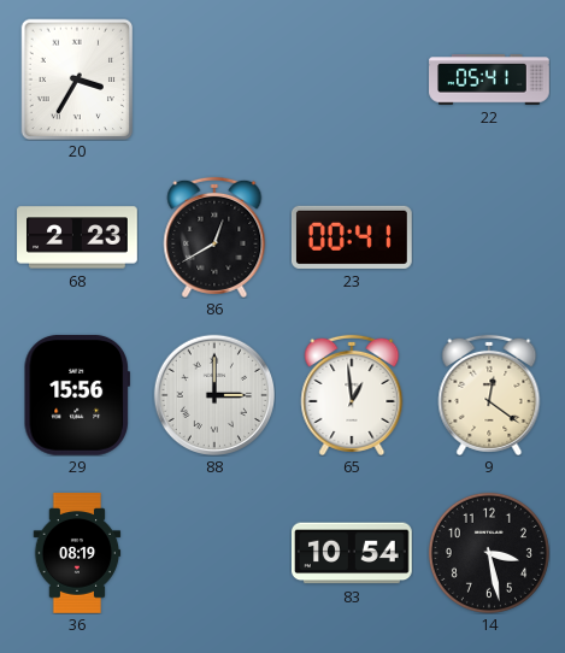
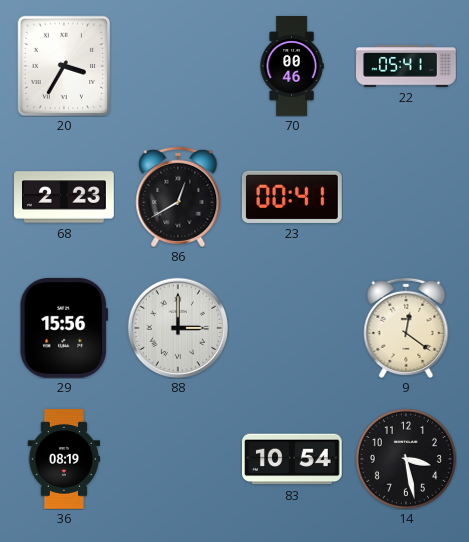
70: none -> 00:46 (292, 66)
65: 12:59 -> none (352, 395)
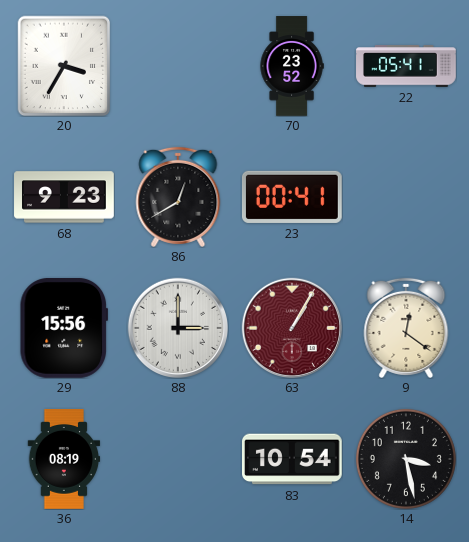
70: 00:46 -> 23:52 (292, 66)
68: 2:23 -> 9:23 (64, 197)
63: none -> 1:05 (291, 327)
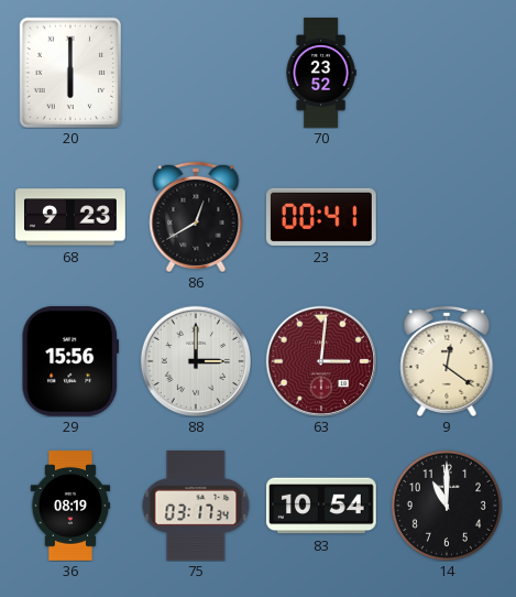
20: 3:35 -> 6:00 (70, 73)
22: 05:41 -> none (406, 66)
63: 1:05 -> 3:01 (320, 360)
75: none -> 03:17 (196, 506)
14: 3:28 -> 11:00 (447, 506)
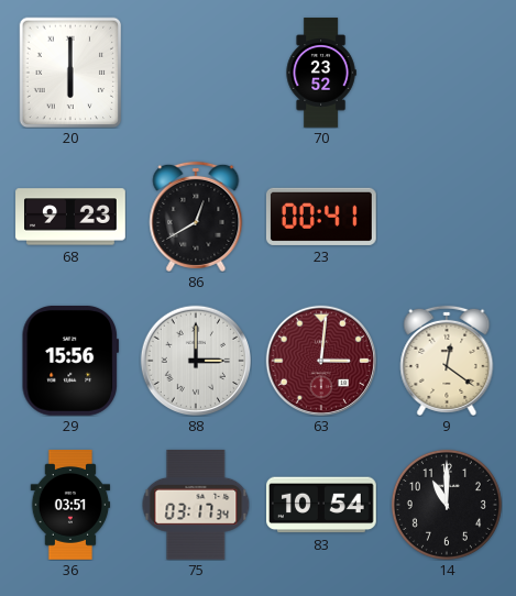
36: 08:19 -> 03:51 (70, 505)
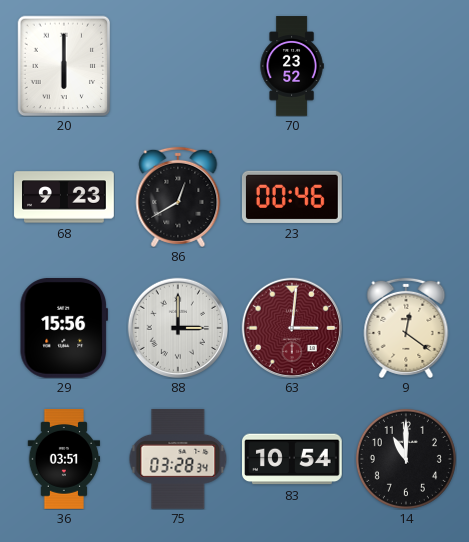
23: 00:41 -> 00:46 (292, 197)
75: 03:17 -> 03:28 (178, 459)
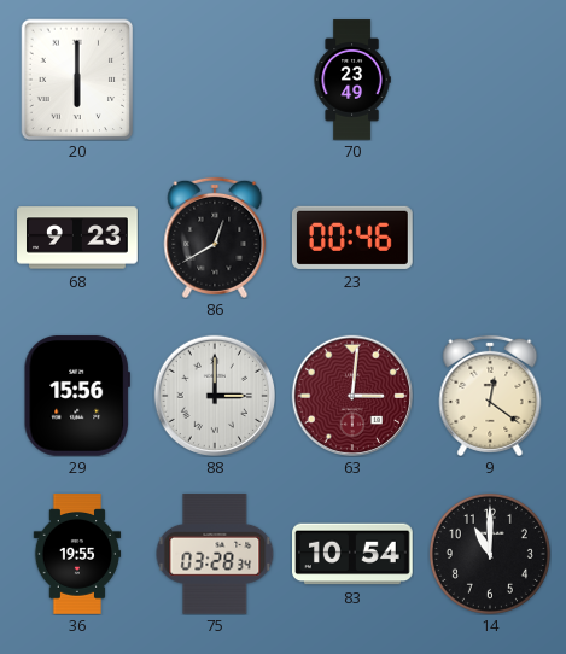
70: 23:52 -> 23:49 (352, 80)
36: 03:51 -> 19:55 (77, 554)
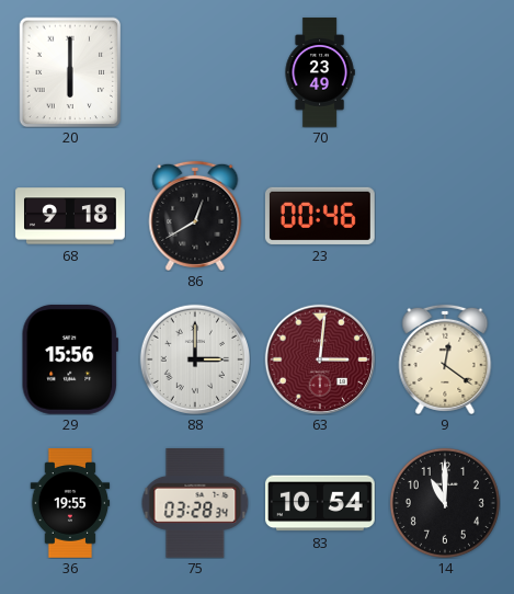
68: 9:23 -> 9:18 (70, 216)
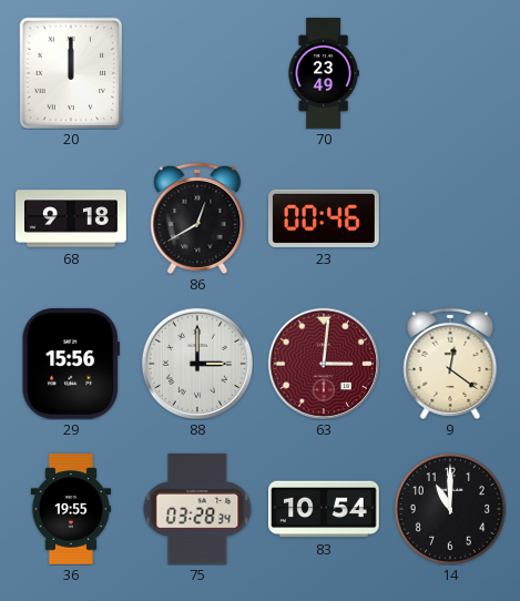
20: 6:00 -> 12:00 (71, 73)
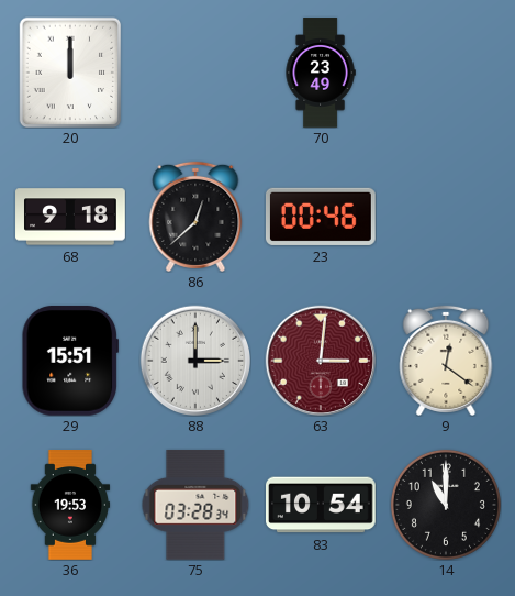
86: 12:40 -> 12:38 (195, 217)
29: 15:56 -> 15:51 (69, 361)
36: 19:55 -> 19:53 (70, 505)
